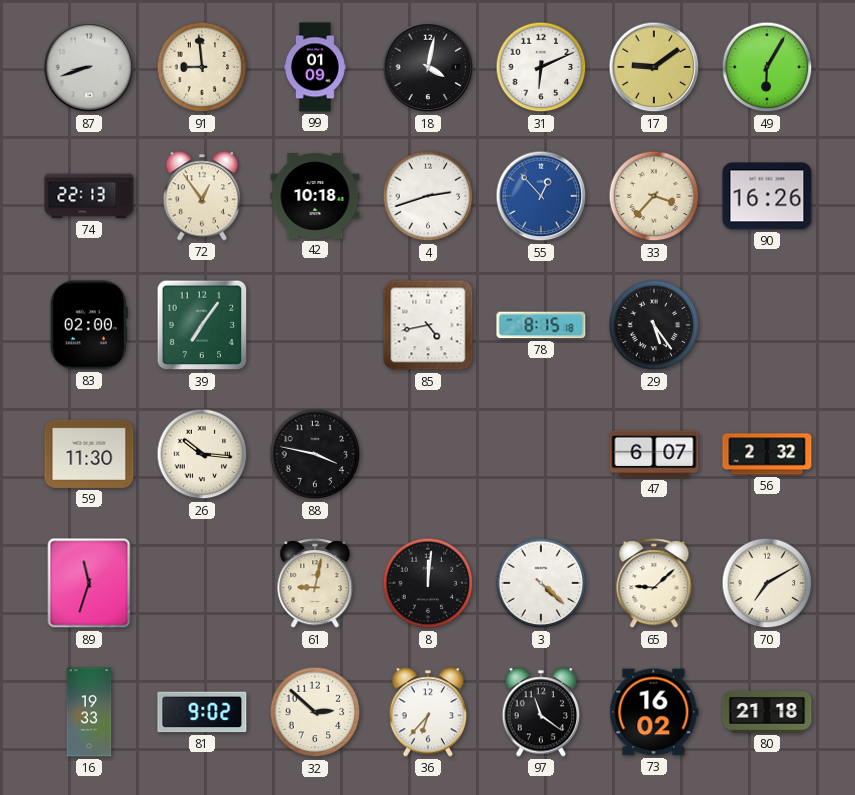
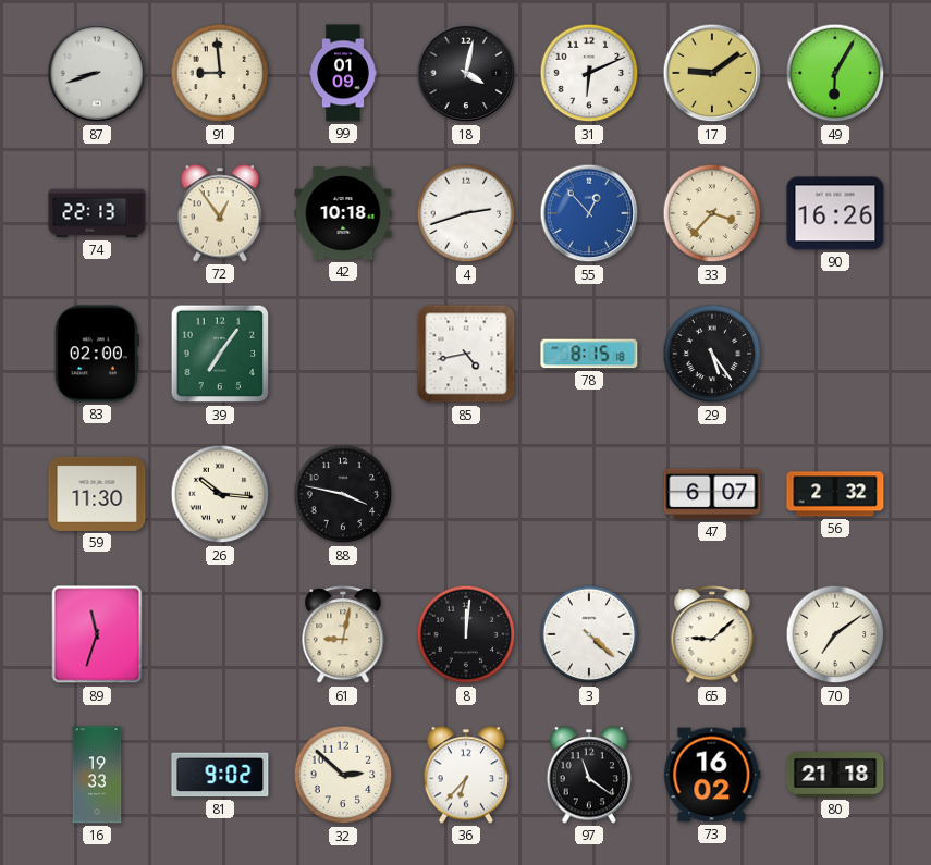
70: 7:10 -> 7:09 (835, 634)
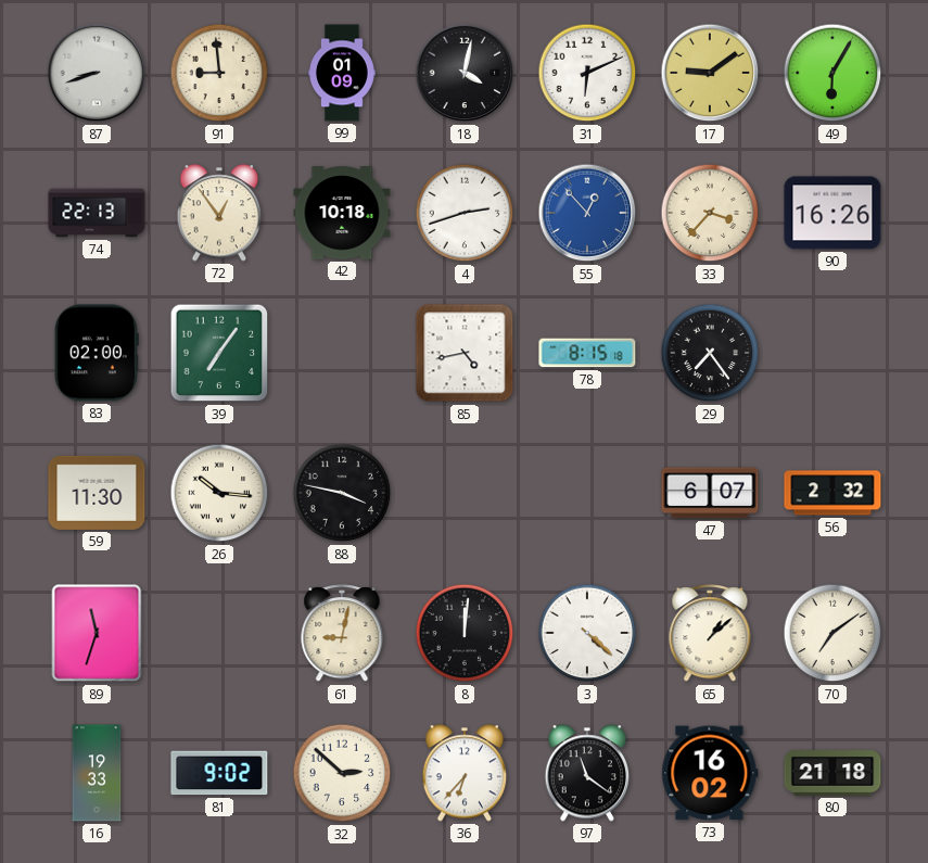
29: 5:24 -> 7:24 (710, 353)
65: 9:08 -> 1:08 (710, 634)
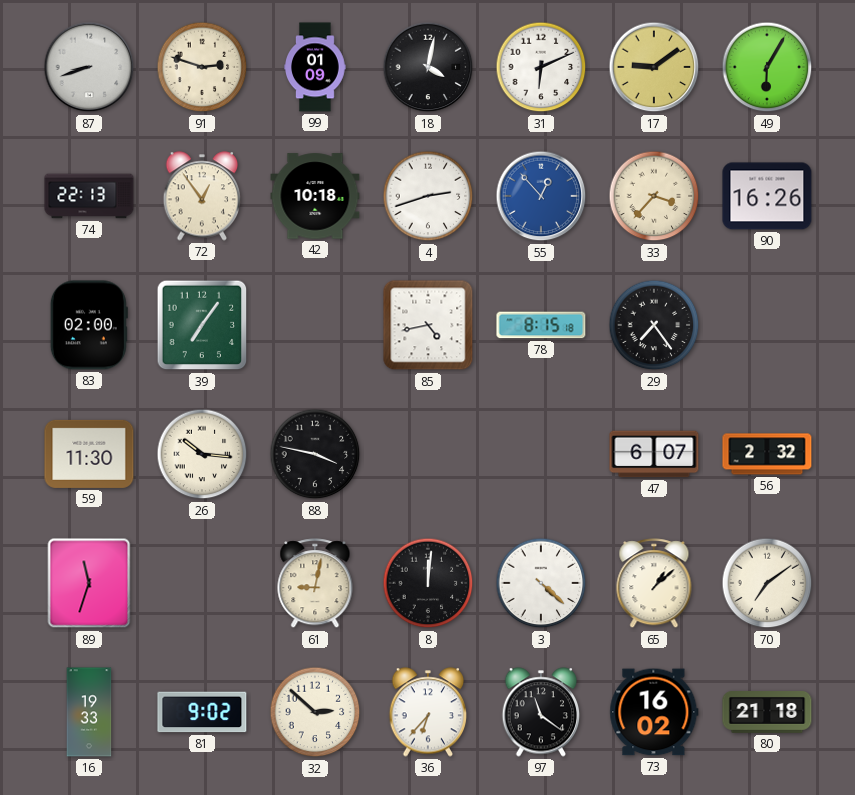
91: 8:59 -> 2:48 (202, 67)
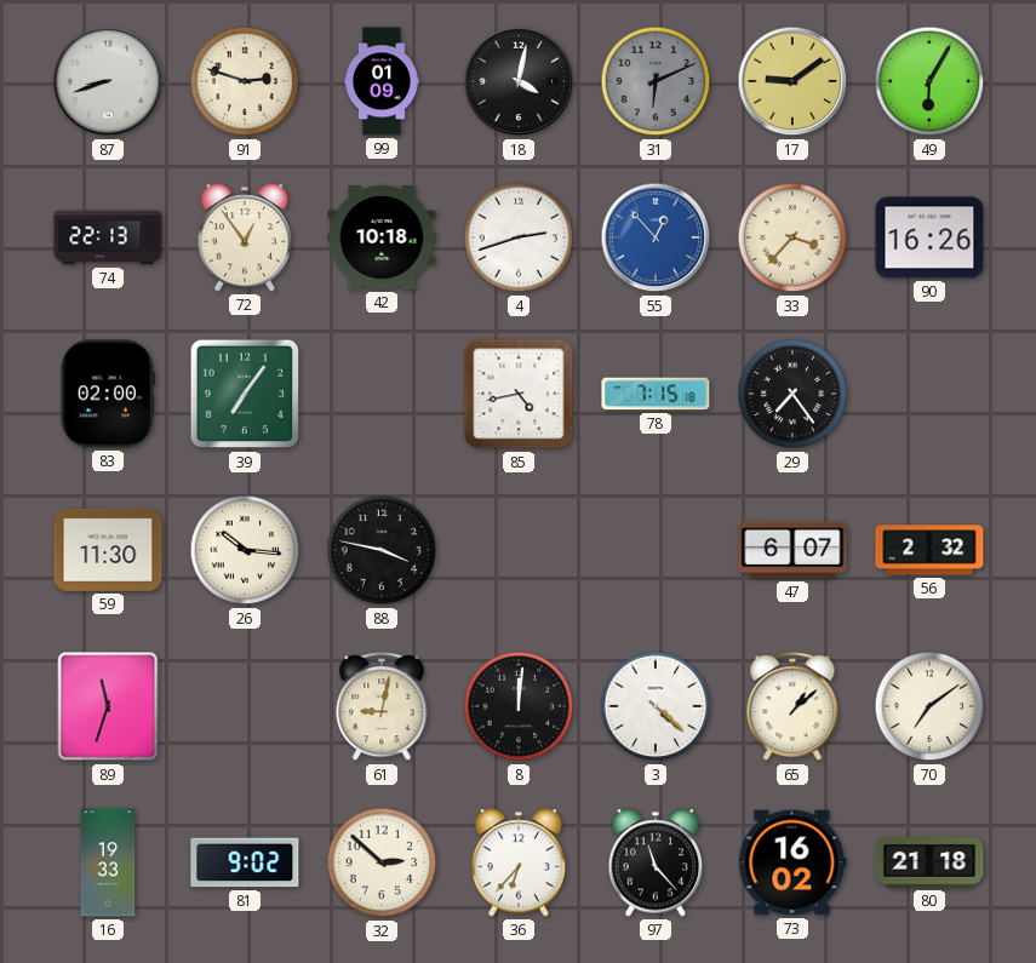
31 dial: white -> grey (656, 81)
78: 8:15 -> 7:15 (656, 394)
97: 11:21 -> 11:23 (656, 862)
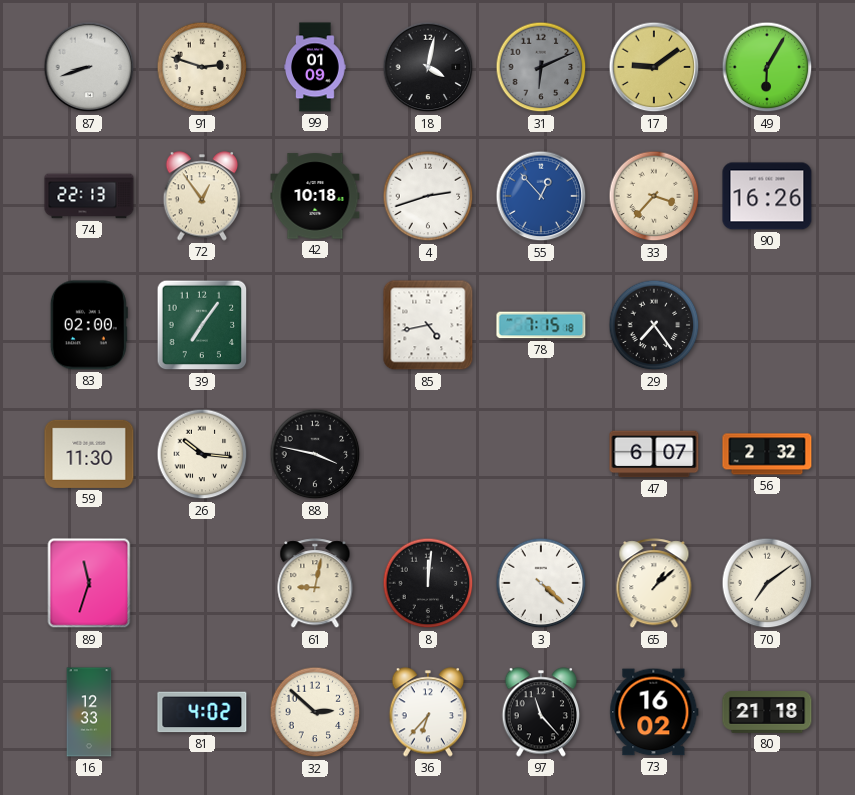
16: 19:33 -> 12:33 (89, 712)
81: 9:02 -> 4:02 (202, 712)
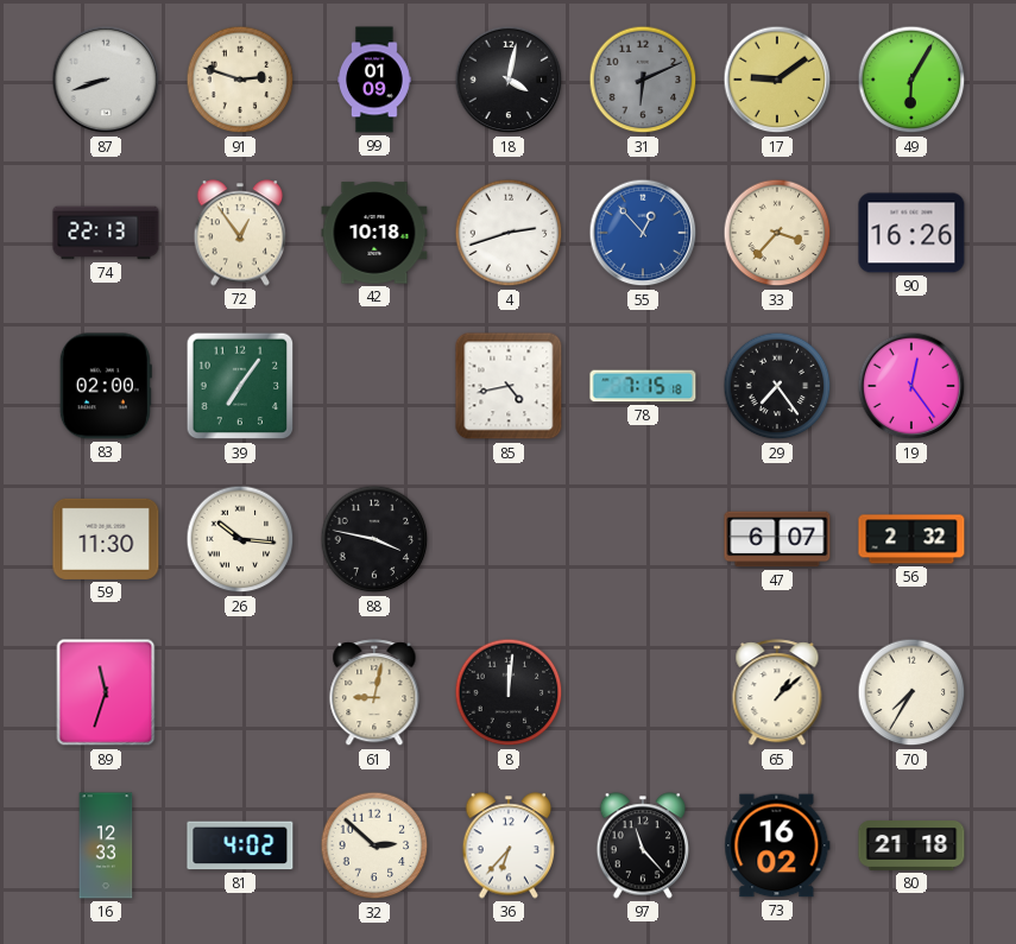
19: none -> 12:24 (911, 386)
3: 4:22 -> none (541, 583)
70: 7:09 -> 7:35 (911, 692)
